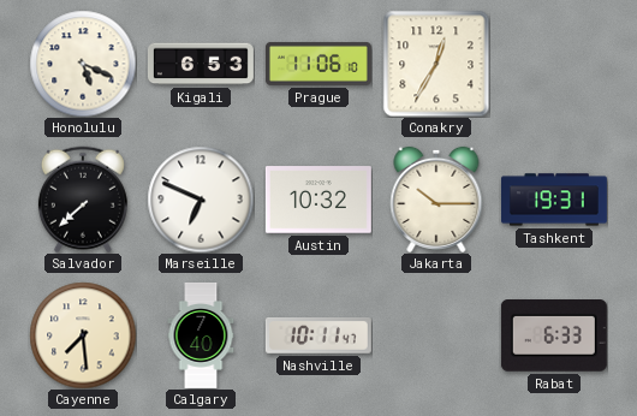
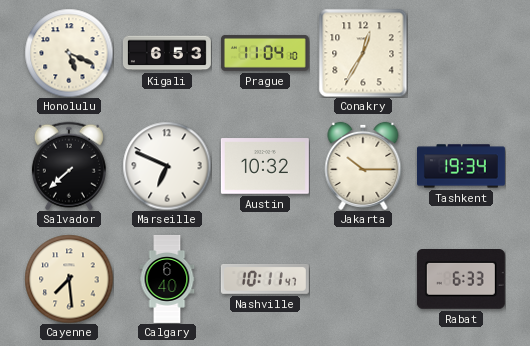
Prague: 11:06 -> 11:04 (265, 53)
Tashkent: 19:31 -> 19:34 (461, 166)
Calgary: 7:40 -> 6:40 (167, 279)
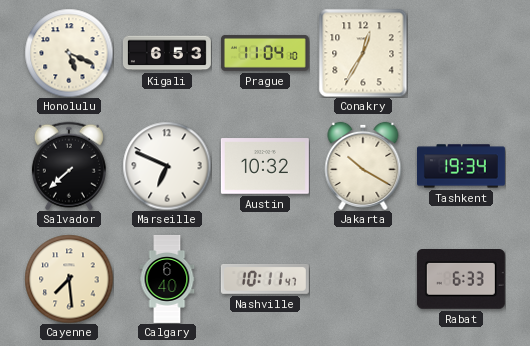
Jakarta: 10:15 -> 10:20 (363, 166)
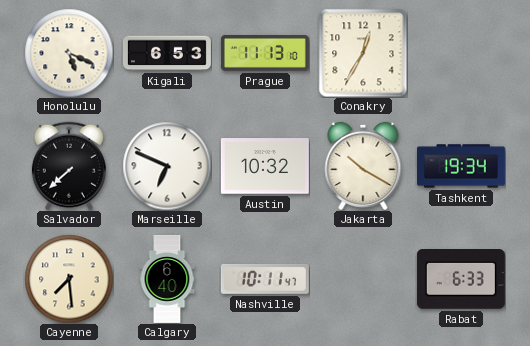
Prague: 11:04 -> 11:13 (265, 53)
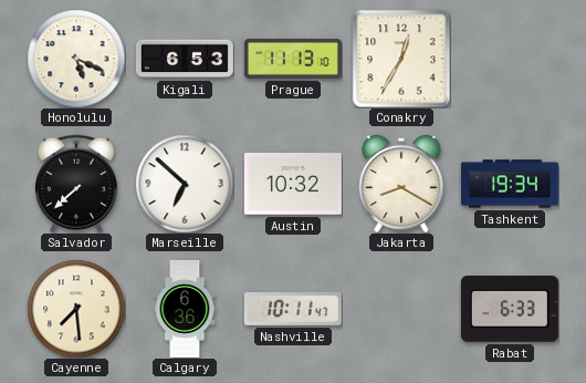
Marseille: 6:49 -> 6:52 (185, 184)
Jakarta: 10:20 -> 8:20 (401, 184)
Calgary: 6:40 -> 6:36 (185, 309)
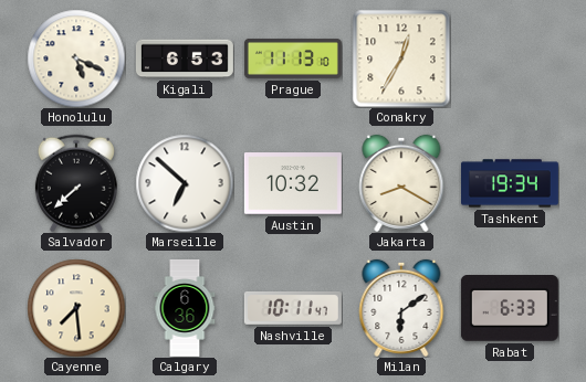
Milan: none -> 6:09 (401, 308)
